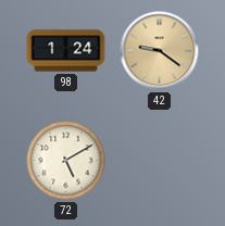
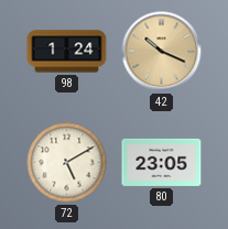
42: 9:21 -> 10:19 (162, 52)
80: none -> 23:05 (162, 162)
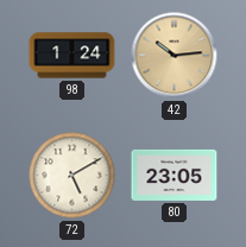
42: 10:19 -> 10:14 (175, 56)
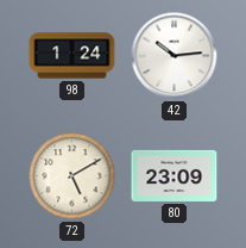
42 dial: champagne -> white (175, 56)
80: 23:05 -> 23:09 (175, 175)
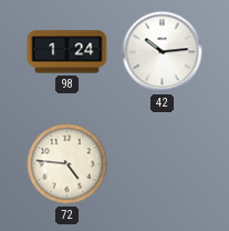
72: 5:10 -> 4:46 (67, 164)
80: 23:09 -> none (175, 175)
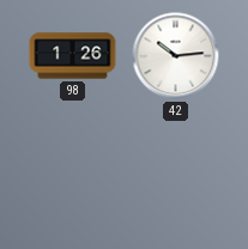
98: 1:24 -> 1:26 (73, 56)
72: 4:46 -> none (67, 164)
